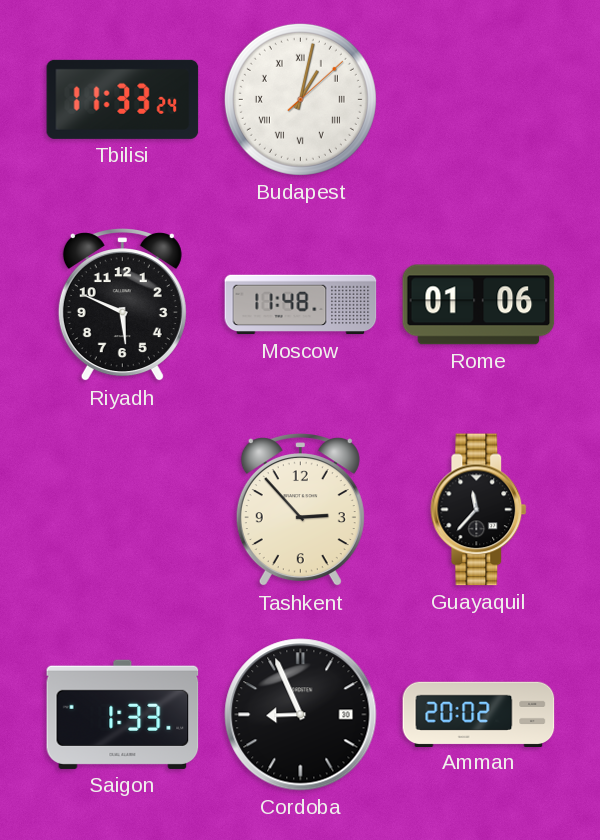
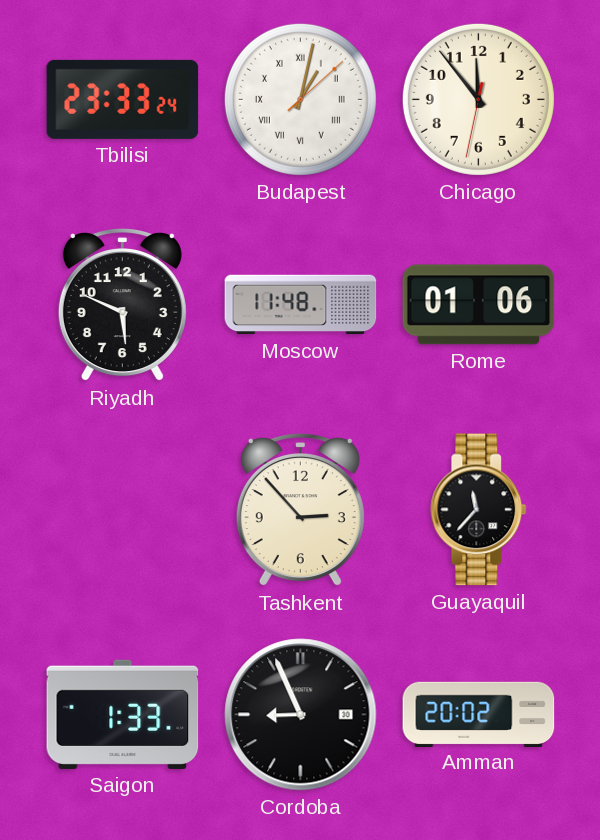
Tbilisi: 11:33 -> 23:33 (123, 99)
Chicago: none -> 11:53 (478, 99)
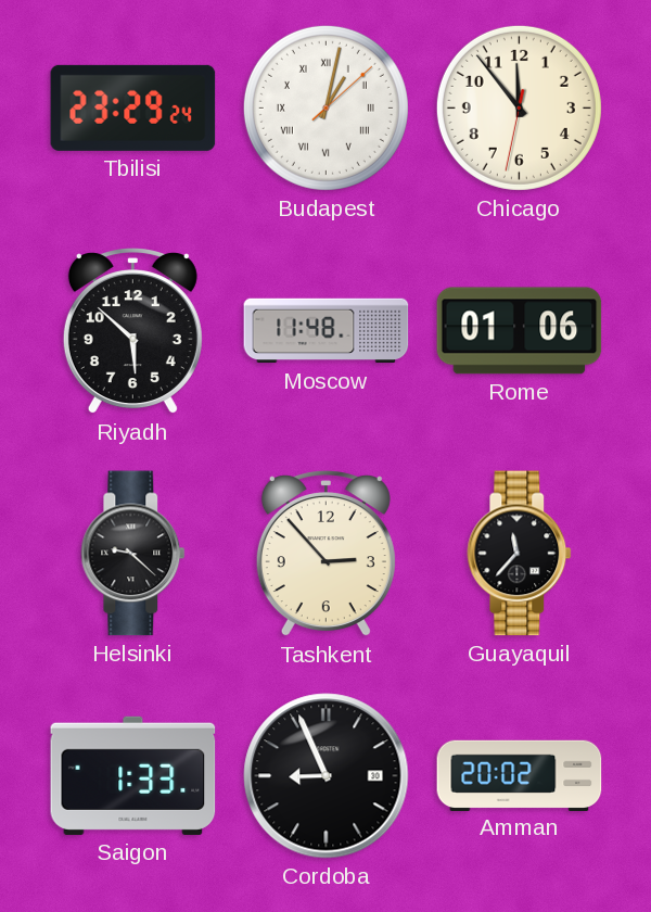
Tbilisi: 23:33 -> 23:29 (133, 107)
Riyadh: 5:49 -> 5:52 (132, 331)
Helsinki: none -> 9:22 (133, 554)
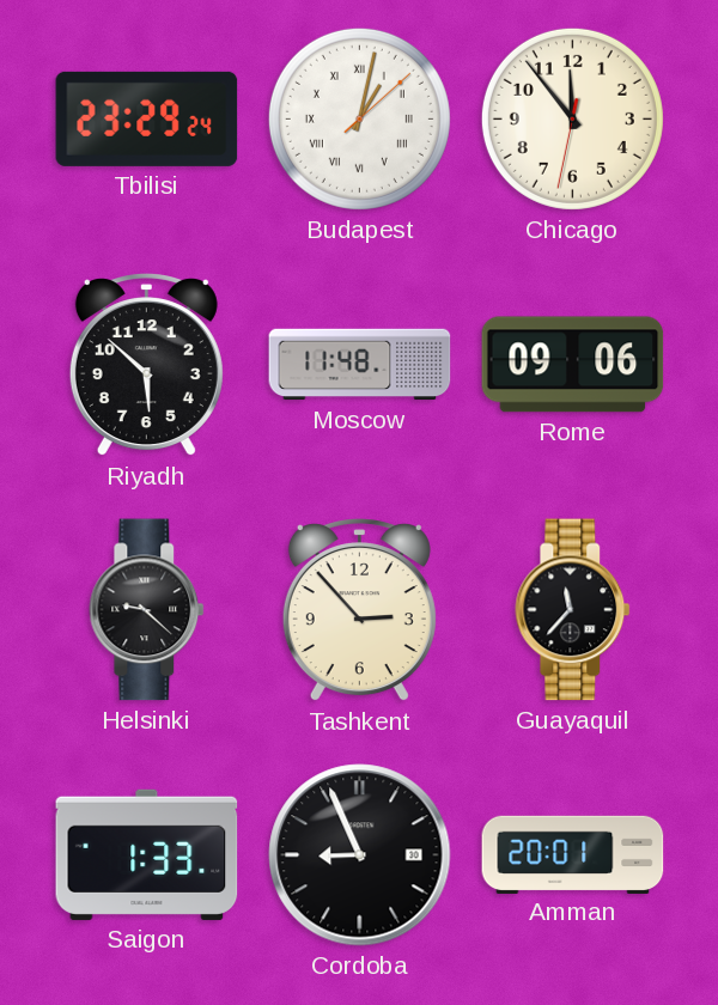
Rome: 01:06 -> 09:06 (573, 365)
Amman: 20:02 -> 20:01 (573, 854)
